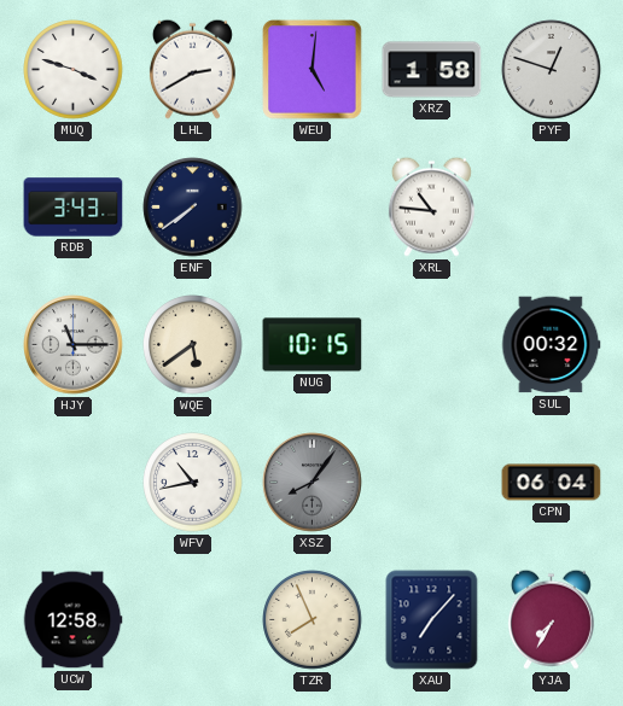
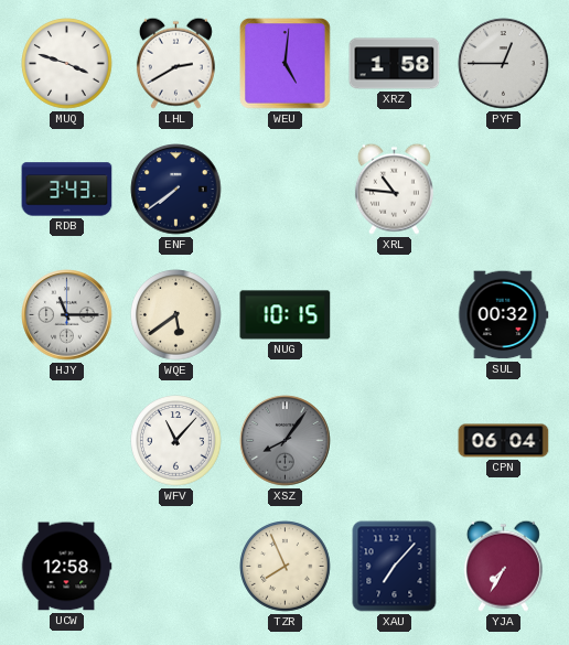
PYF: 12:48 -> 12:45 (504, 64)
WFV: 10:43 -> 11:07 (176, 441)
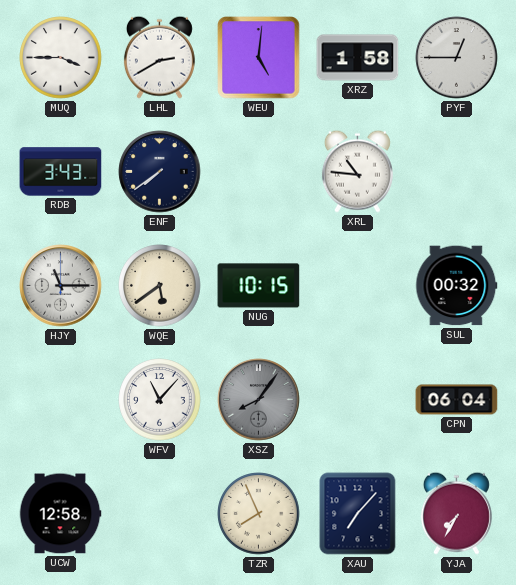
MUQ: 3:48 -> 3:45 (61, 58)
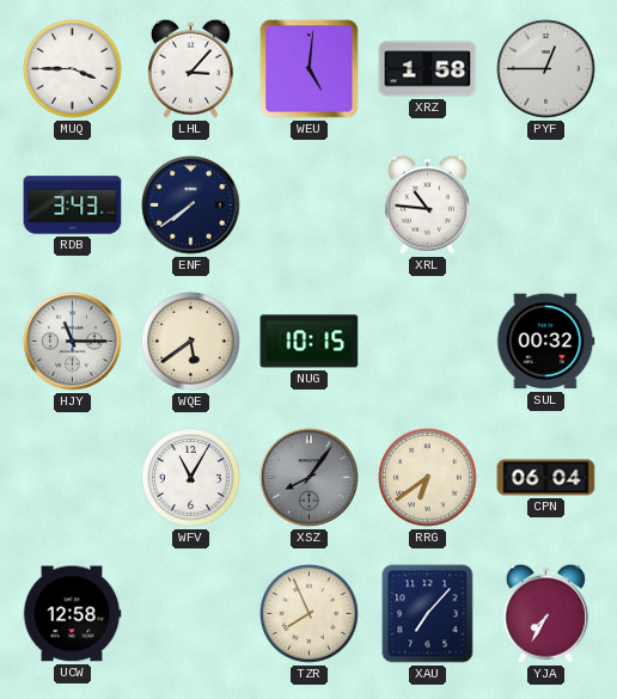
LHL: 2:40 -> 3:07 (190, 68)
WFV: 11:07 -> 11:05 (191, 478)
RRG: none -> 6:39 (428, 478)
